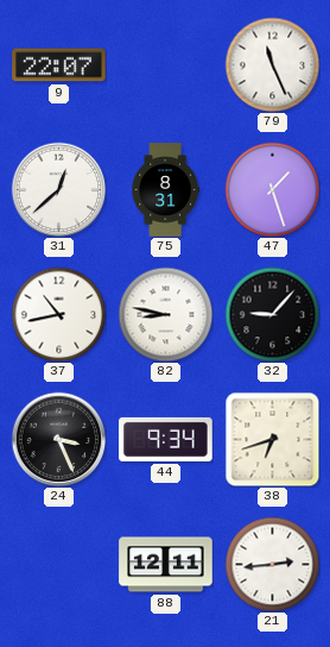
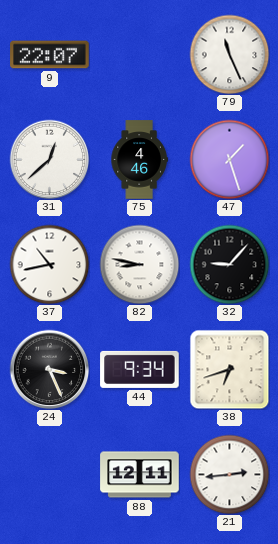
75: 8:31 -> 4:46 (139, 160)
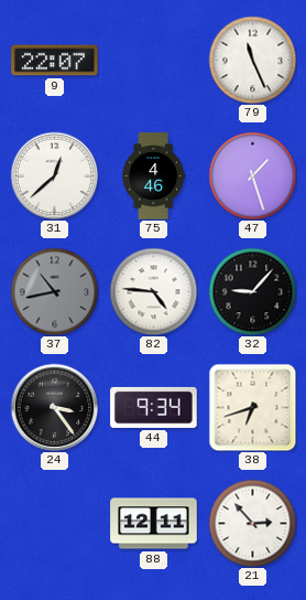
37 dial: white -> grey (54, 291)
82: 8:47 -> 4:46 (153, 291)
24: 3:26 -> 3:24 (54, 407)
21: 2:44 -> 2:53 (252, 523)
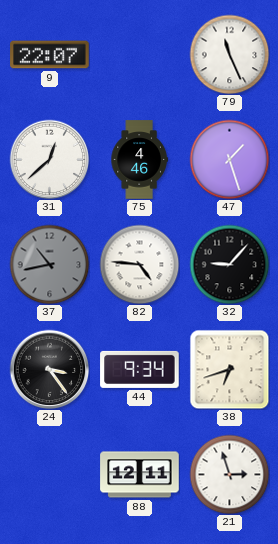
21: 2:53 -> 2:57 (229, 474)
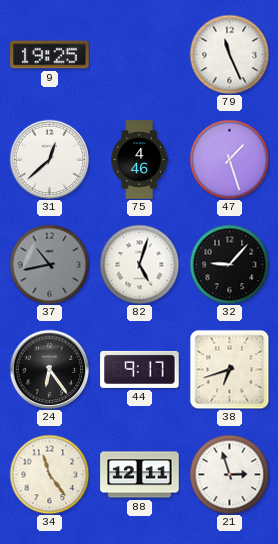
9: 22:07 -> 19:25 (50, 55)
82: 4:46 -> 5:03 (139, 264)
24: 3:24 -> 6:24 (49, 369)
44: 9:34 -> 9:17 (140, 369)
34: none -> 11:24 (49, 474)
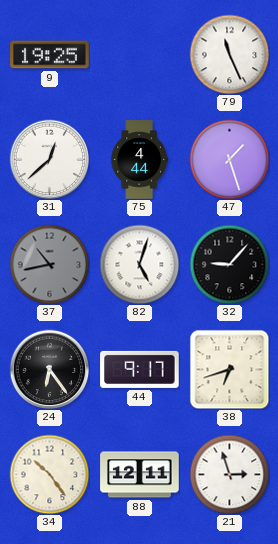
75: 4:46 -> 4:44 (139, 160)
34: 11:24 -> 10:24 (49, 474)
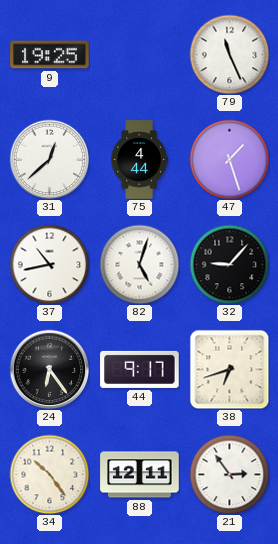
37 dial: grey -> white (49, 264)
21: 2:57 -> 2:54 (229, 474)
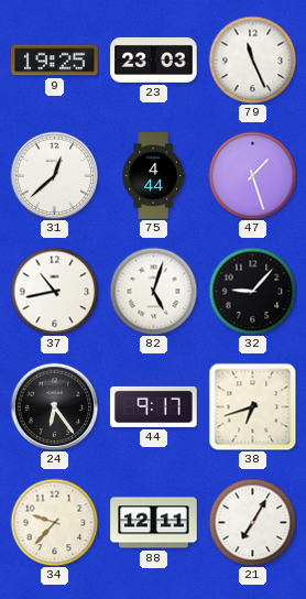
23: none -> 23:03 (154, 59)
34: 10:24 -> 9:37 (54, 522)
21: 2:54 -> 7:05 (252, 522)
